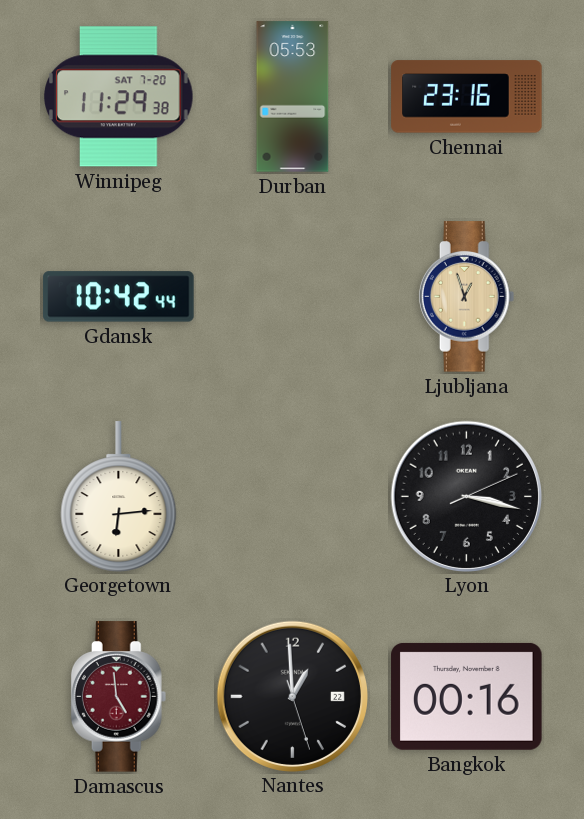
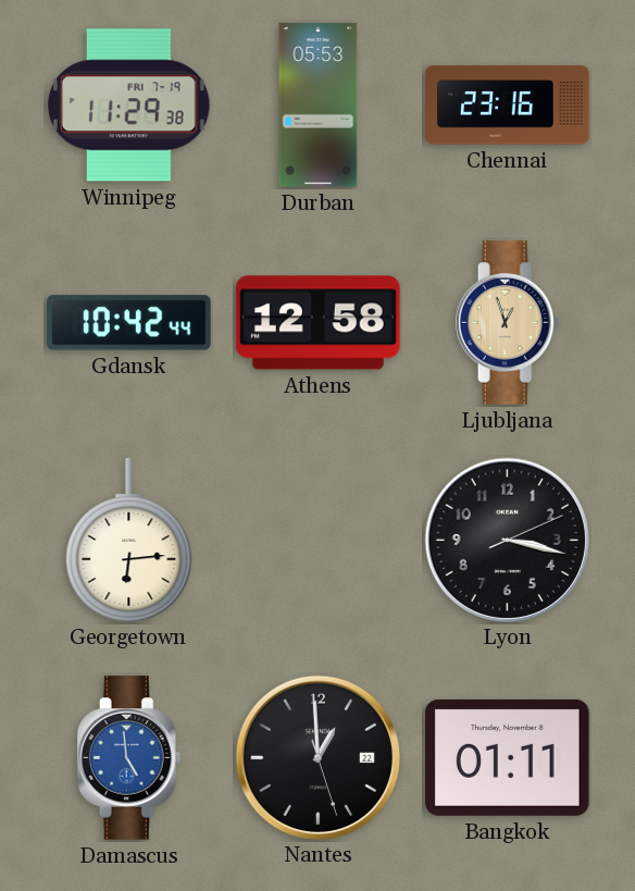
Winnipeg date: SAT 7-20 -> FRI 7-19 (129, 106)
Athens: none -> 12:58 (319, 323)
Damascus dial: burgundy -> blue (129, 758)
Bangkok: 00:16 -> 01:11 (508, 757)
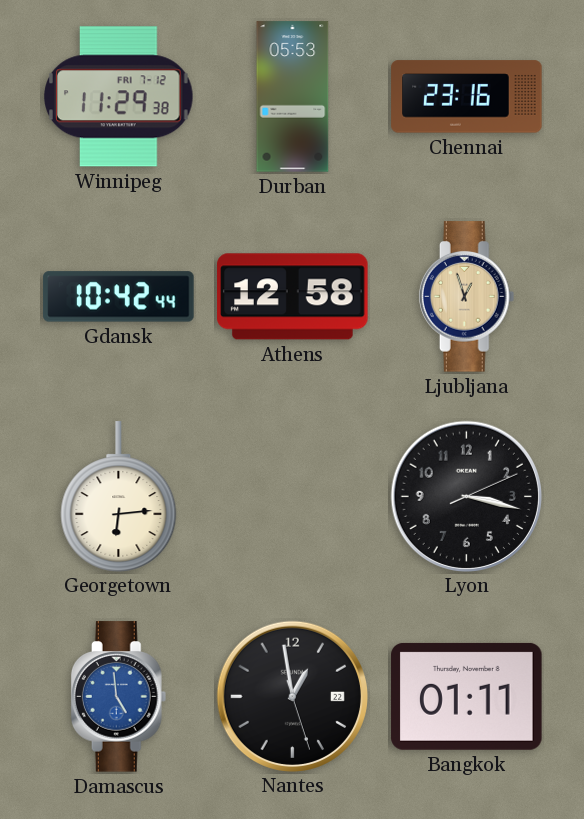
Winnipeg date: FRI 7-19 -> FRI 7-12 (119, 97)
Nantes: 12:59 -> 12:58 (292, 696)
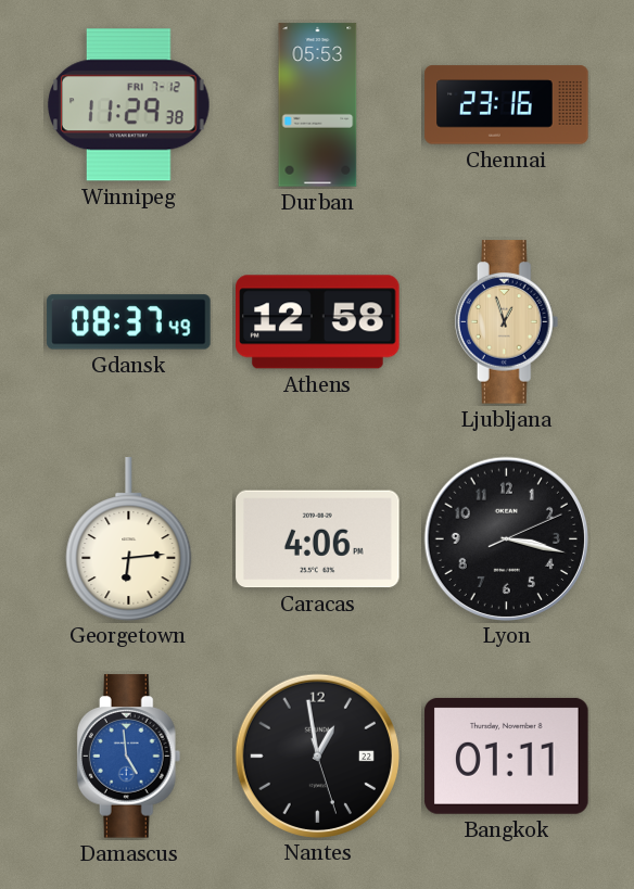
Gdansk: 10:42 -> 08:37 (129, 322)
Caracas: none -> 4:06 (318, 539)
